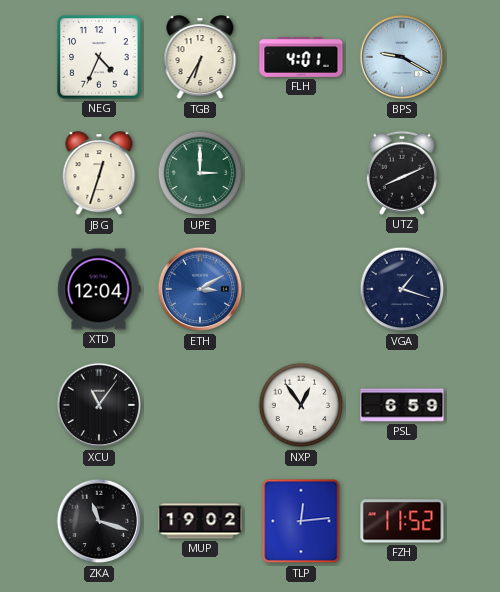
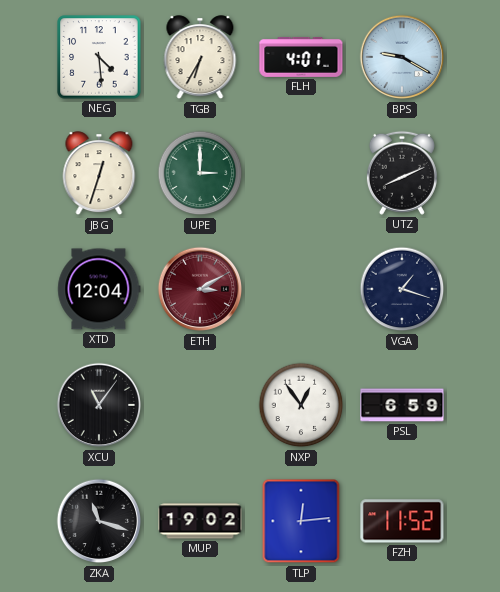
NEG: 4:34 -> 4:29 (99, 57)
ETH dial: blue -> burgundy (200, 289)
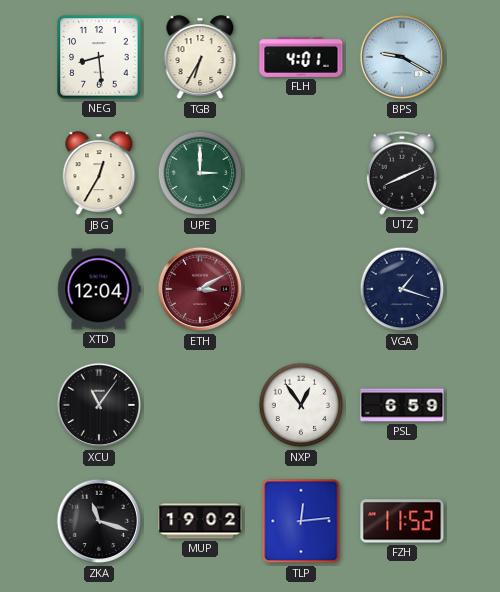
NEG: 4:29 -> 8:29 (99, 57)
JBG: 12:33 -> 12:35 (99, 174)
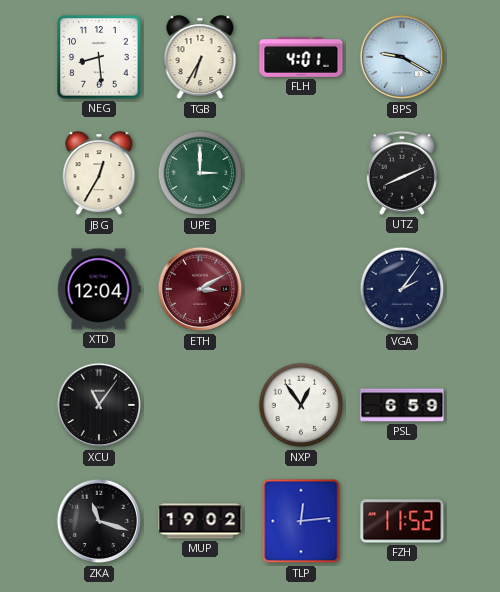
VGA: 1:18 -> 2:06 (402, 289)
